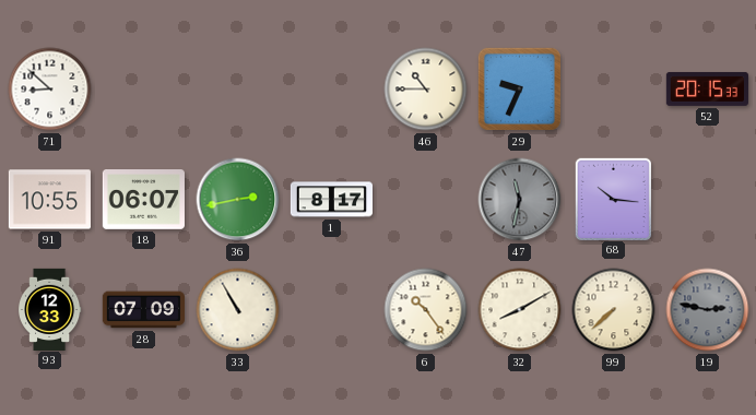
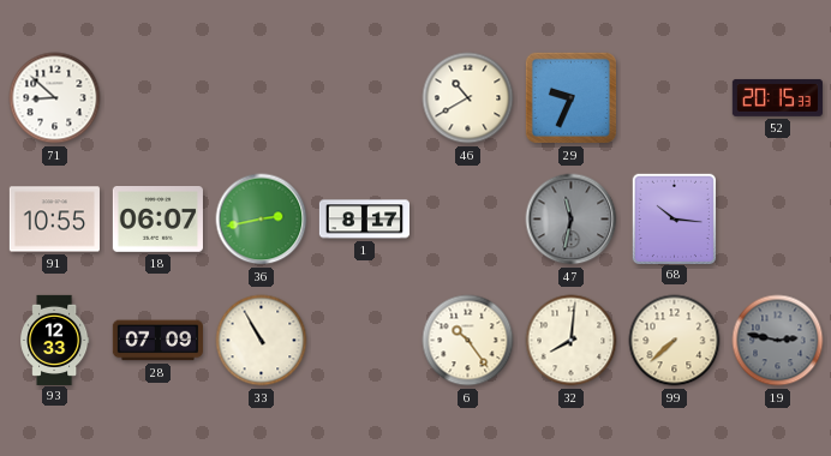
46: 10:45 -> 10:40 (468, 98)
32: 8:10 -> 8:01 (572, 341)
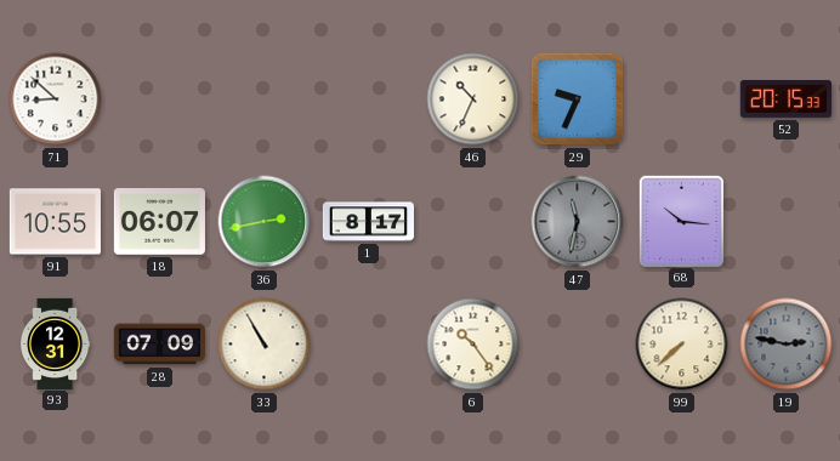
46: 10:40 -> 10:34 (473, 99)
93: 12:33 -> 12:31 (56, 343)
32: 8:01 -> none (572, 341)
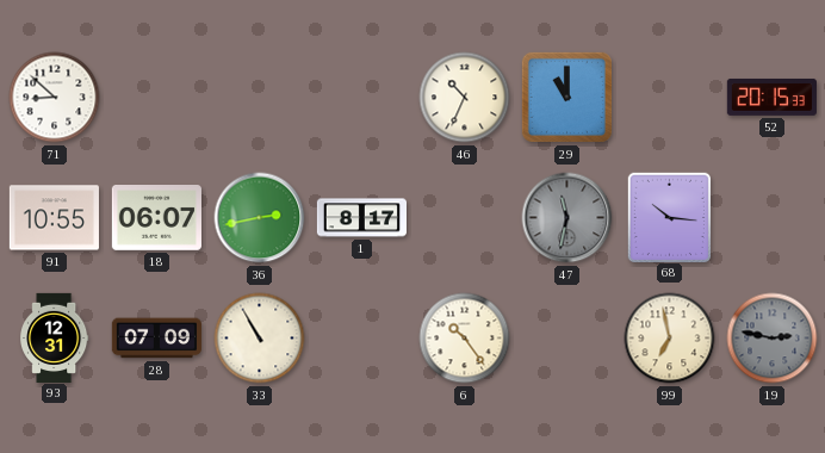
29: 9:34 -> 11:00 (566, 97)
99: 7:38 -> 6:58 (670, 339)
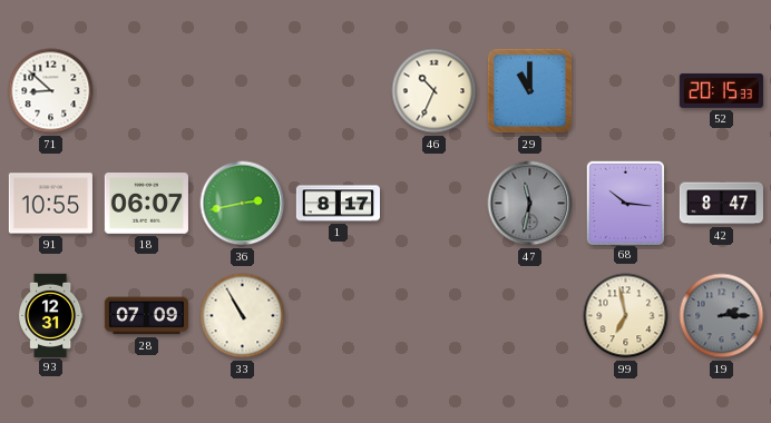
42: none -> 8:47 (721, 204)
6: 10:24 -> none (465, 339)
19: 2:47 -> 2:15 (722, 316)
